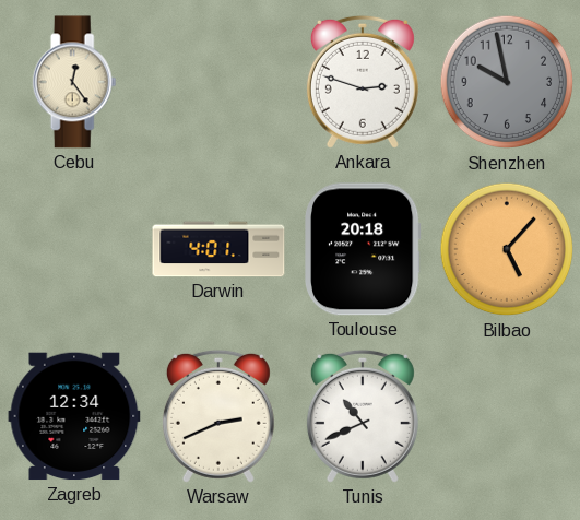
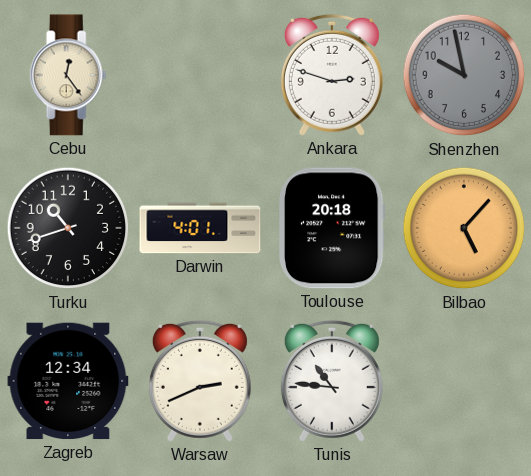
Turku: none -> 10:42 (68, 228)
Tunis: 10:41 -> 10:46 (332, 381)
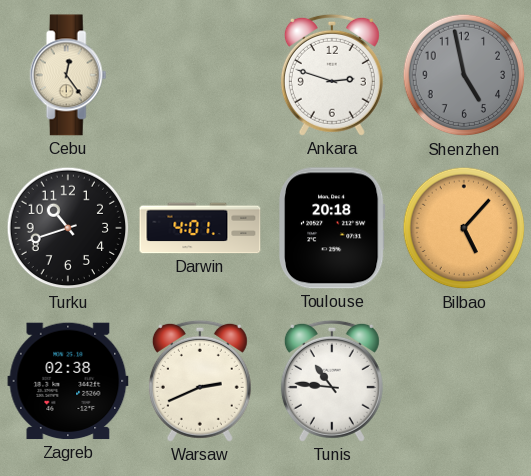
Shenzhen: 9:58 -> 4:58 (464, 75)
Zagreb: 12:34 -> 02:38 (68, 381)
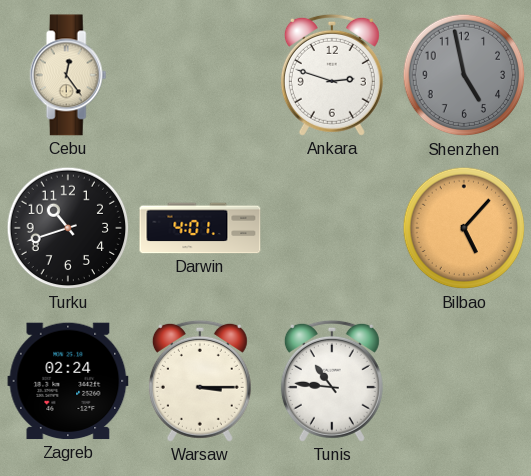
Toulouse: 20:18 -> none (333, 228)
Zagreb: 02:38 -> 02:24 (68, 381)
Warsaw: 2:41 -> 3:15 (200, 381)
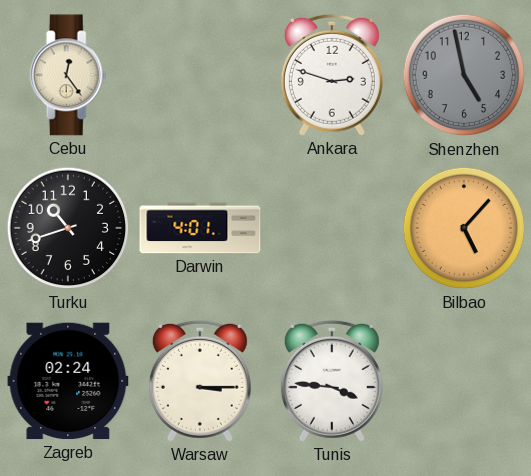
Tunis: 10:46 -> 3:46 (332, 381)
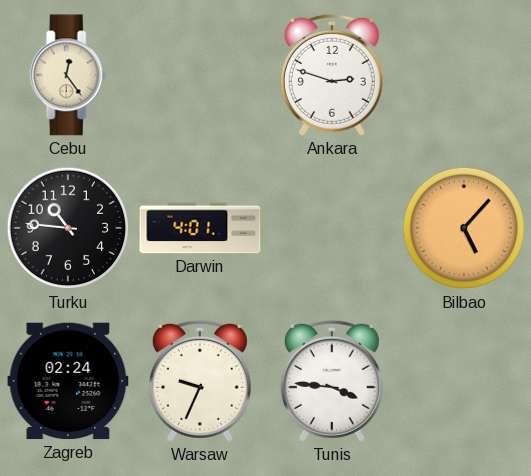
Shenzhen: 4:58 -> none (464, 75)
Turku: 10:42 -> 10:46 (68, 228)
Warsaw: 3:15 -> 9:34 (200, 381)
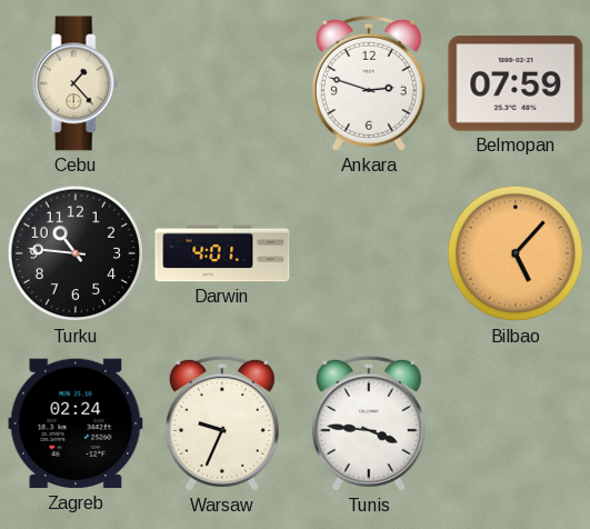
Cebu: 12:24 -> 1:23 (76, 83)
Belmopan: none -> 07:59 (516, 83)
